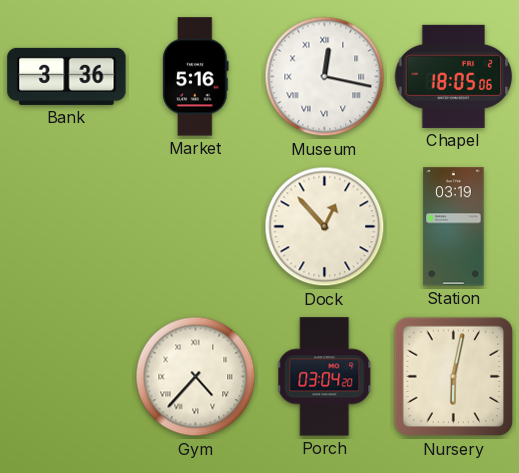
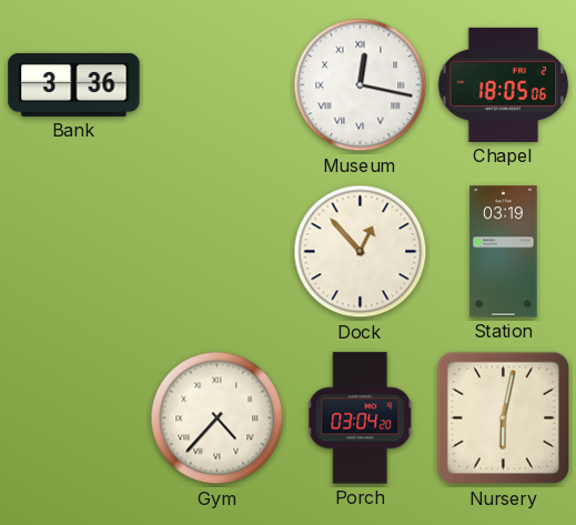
Market: 5:16 -> none (196, 77)
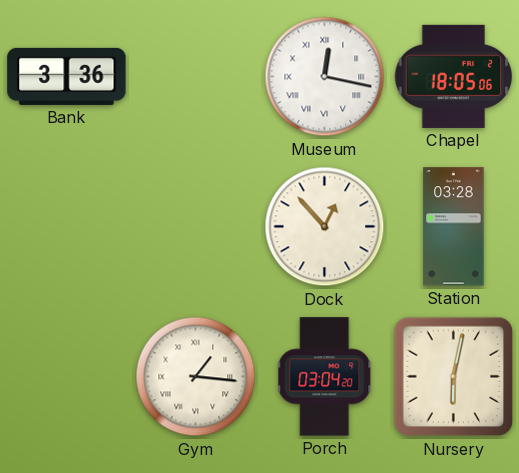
Station: 03:19 -> 03:28 (454, 227)
Gym: 4:37 -> 1:16 (196, 377)
